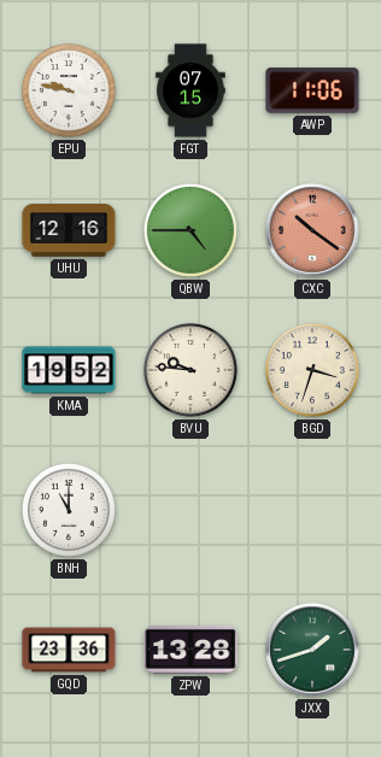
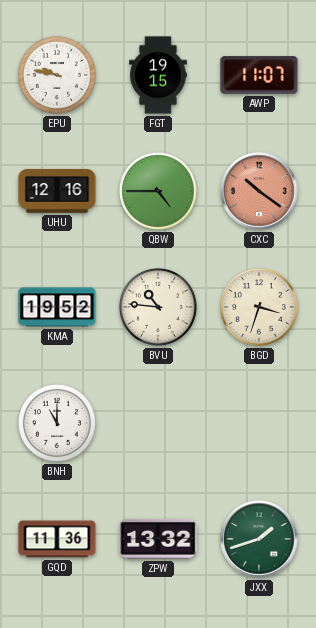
FGT: 07:15 -> 19:15 (158, 75)
AWP: 11:06 -> 11:07 (259, 75)
BVU: 9:46 -> 10:46 (158, 307)
GQD: 23:36 -> 11:36 (57, 539)
ZPW: 13:28 -> 13:32 (158, 539)
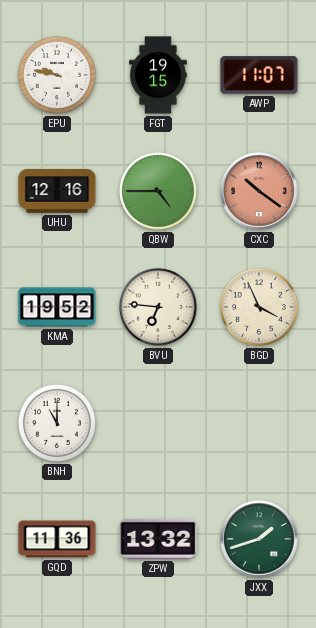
BVU: 10:46 -> 6:46 (158, 307)
BGD: 3:33 -> 3:56 (259, 307)
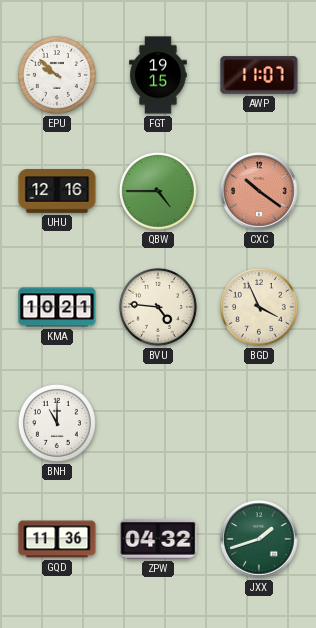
EPU: 9:47 -> 9:52 (57, 75)
KMA: 19:52 -> 10:21 (57, 307)
BVU: 6:46 -> 4:46 (158, 307)
ZPW: 13:32 -> 04:32 (158, 539)
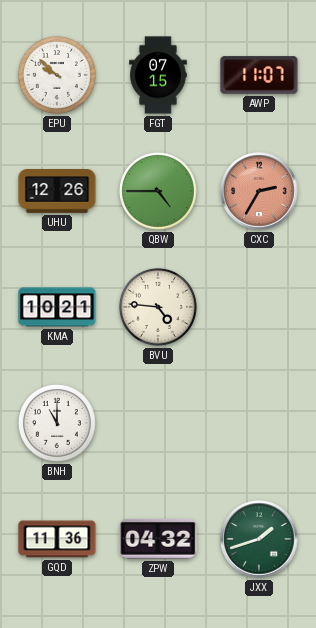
FGT: 19:15 -> 07:15 (158, 75)
UHU: 12:16 -> 12:26 (57, 191)
CXC: 10:21 -> 2:35 (259, 191)
BGD: 3:56 -> none (259, 307)
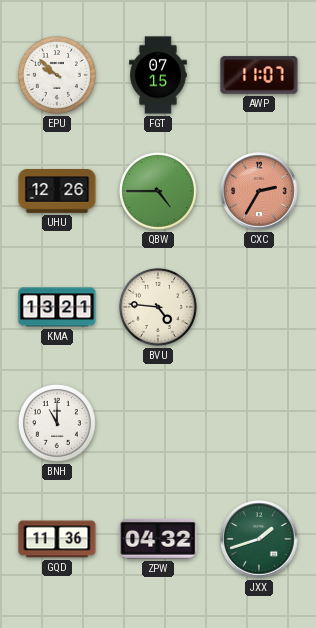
KMA: 10:21 -> 13:21 (57, 307)
